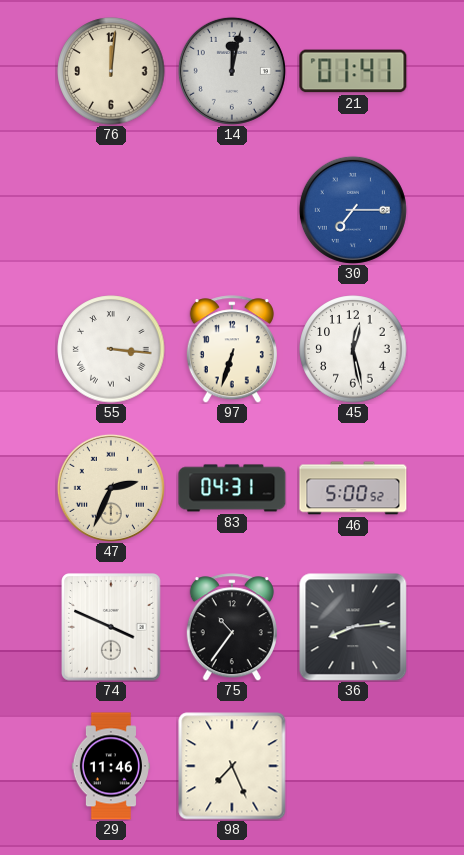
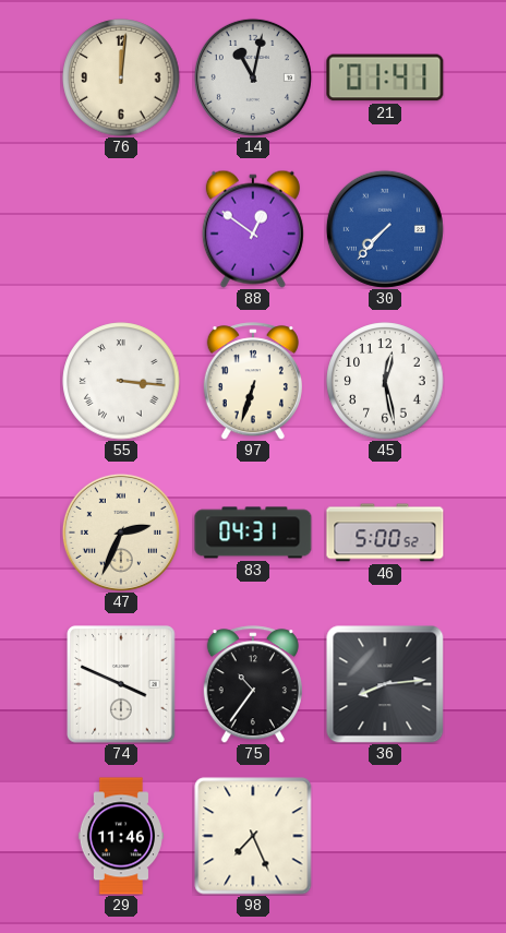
14: 12:02 -> 11:02 (253, 77)
88: none -> 12:51 (253, 229)
30: 7:15 -> 7:37 (385, 229)
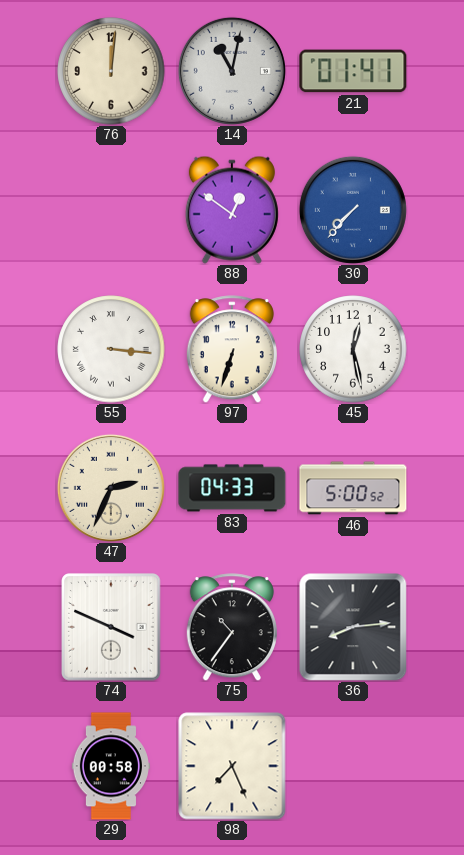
83: 04:31 -> 04:33 (232, 488)
29: 11:46 -> 00:58 (111, 766)
